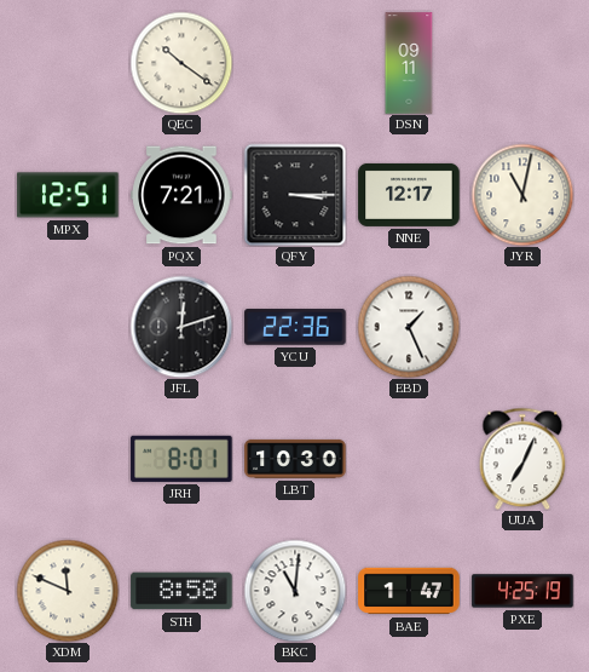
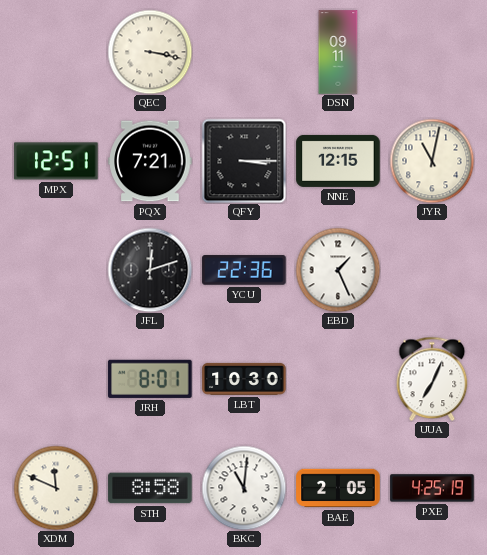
QEC: 10:21 -> 3:17 (150, 52)
NNE: 12:17 -> 12:15 (338, 161)
BAE: 1:47 -> 2:05 (338, 488)
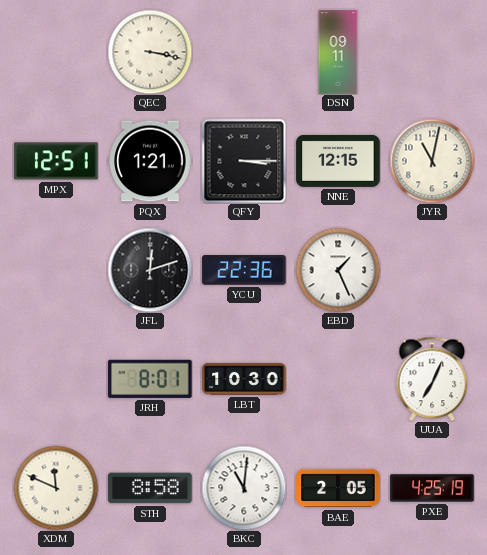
PQX: 7:21 -> 1:21 (150, 161)
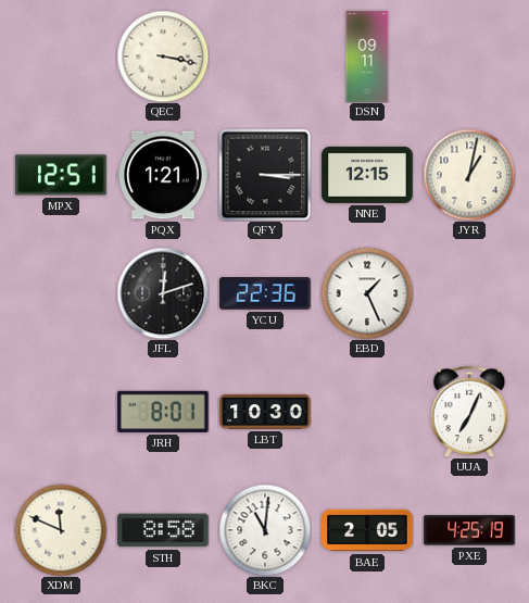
JYR: 11:02 -> 1:02 (469, 175)
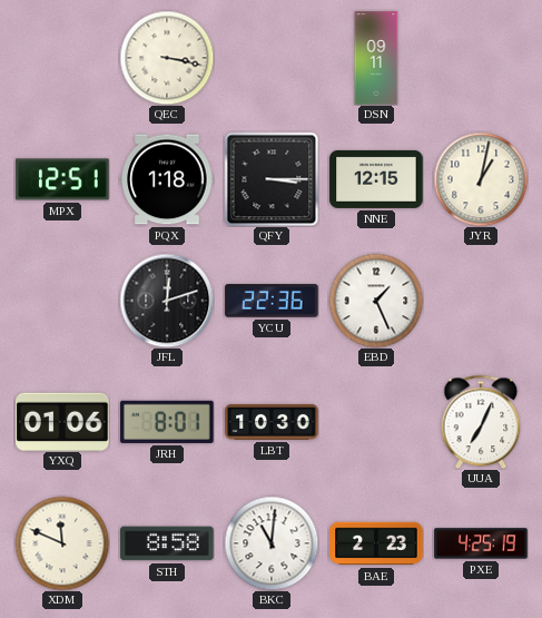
PQX: 1:21 -> 1:18 (167, 179)
YXQ: none -> 01:06 (62, 421)
BAE: 2:05 -> 2:23 (376, 543)
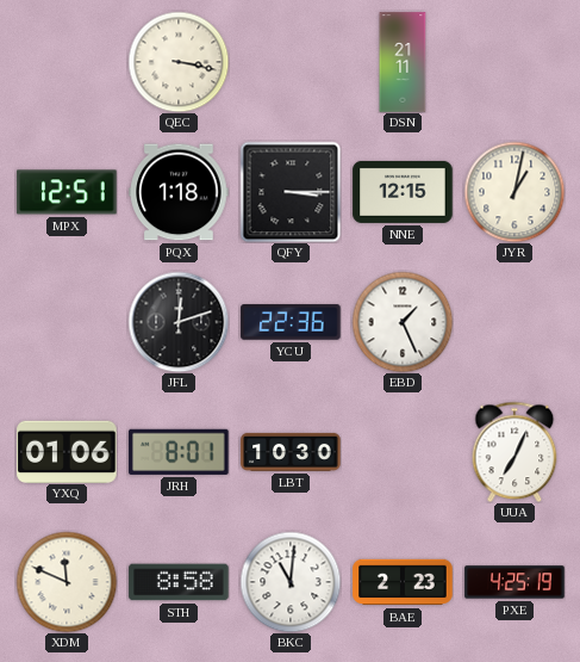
DSN: 09:11 -> 21:11 (403, 62)
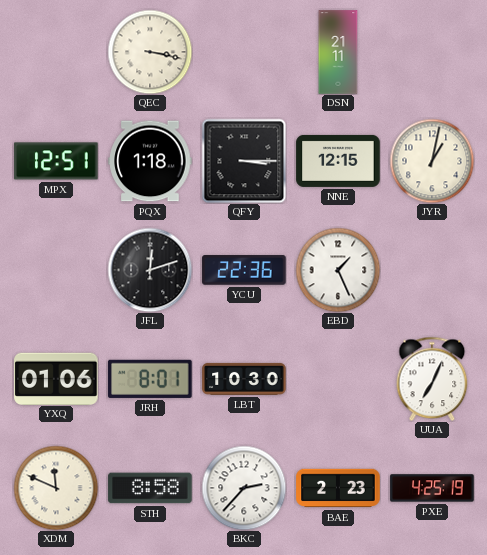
BKC: 11:01 -> 2:37 (244, 488)
